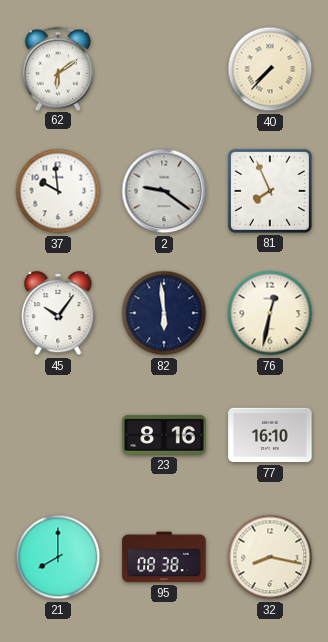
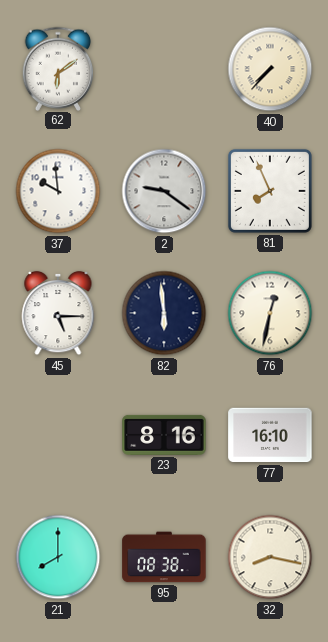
45: 10:06 -> 5:15 (58, 313)
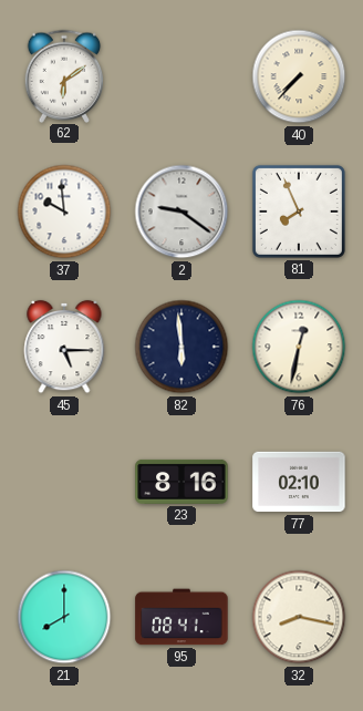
77: 16:10 -> 02:10 (299, 482)
95: 08:38 -> 08:41 (181, 617)
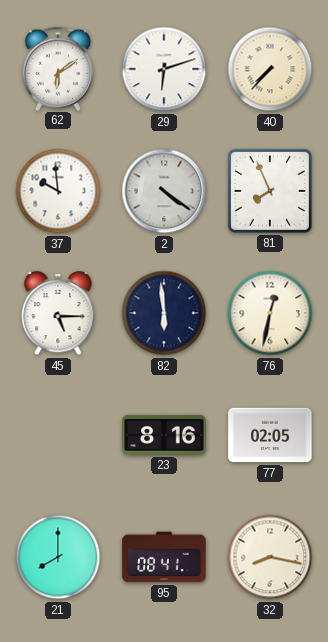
29: none -> 6:12 (164, 69)
2: 9:21 -> 4:21 (164, 191)
77: 02:10 -> 02:05 (270, 435)
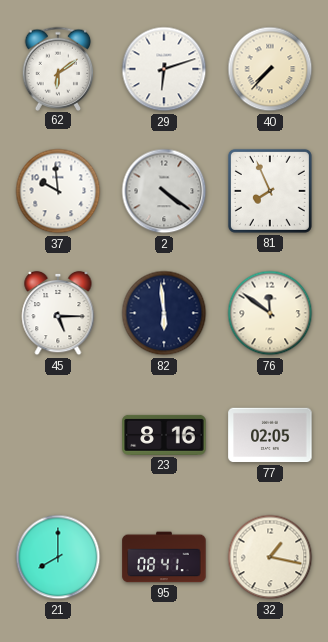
76: 12:32 -> 11:51 (270, 313)
32: 8:17 -> 1:17 (270, 557)
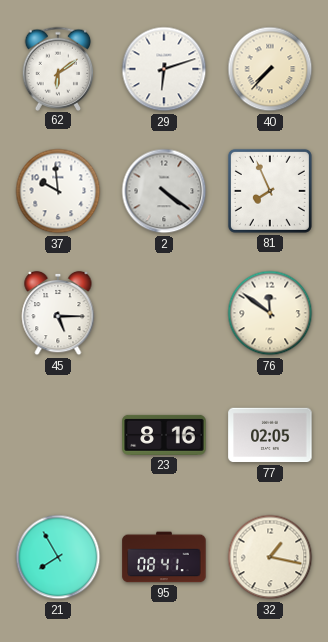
82: 5:59 -> none (164, 313)
21: 8:00 -> 7:55 (58, 557)
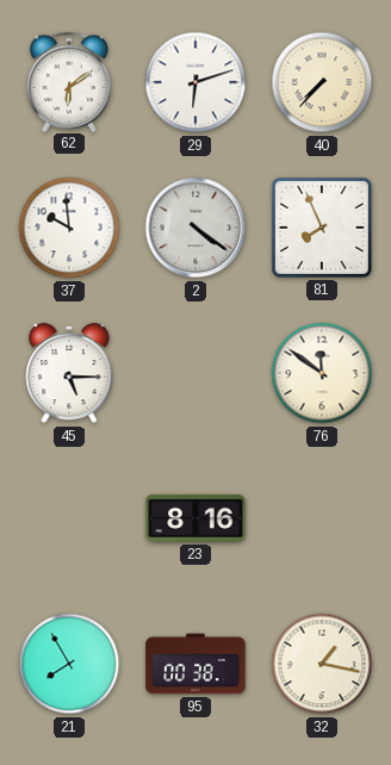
77: 02:05 -> none (270, 435)
95: 08:41 -> 00:38 (195, 664)
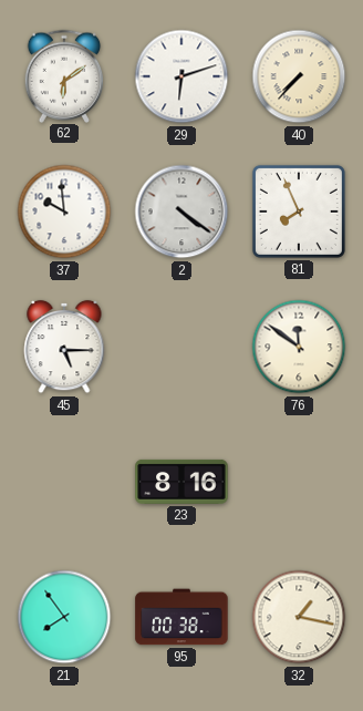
21: 7:55 -> 7:54 (64, 617)
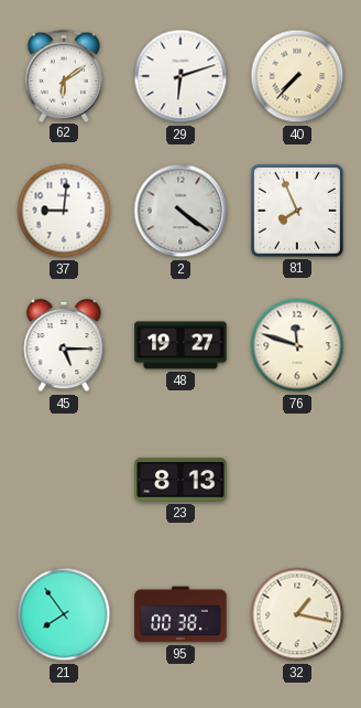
37: 9:59 -> 9:01 (64, 211)
48: none -> 19:27 (180, 345)
76: 11:51 -> 11:48 (297, 345)
23: 8:16 -> 8:13 (180, 480)
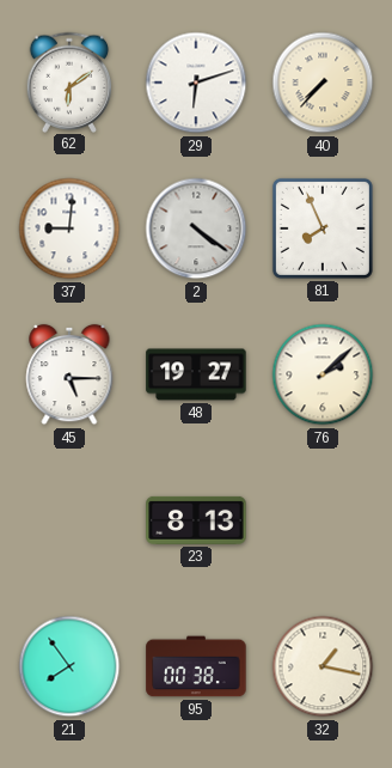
76: 11:48 -> 2:08 (323, 374)
